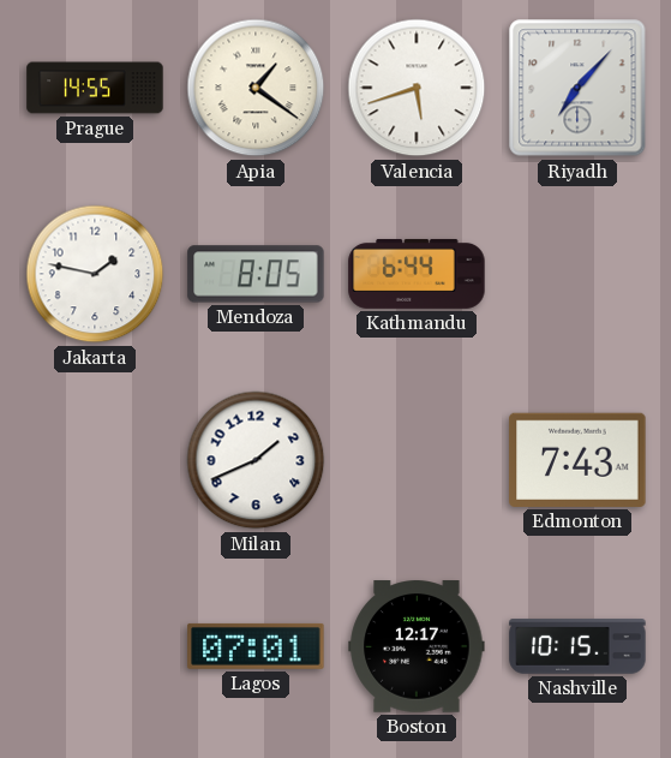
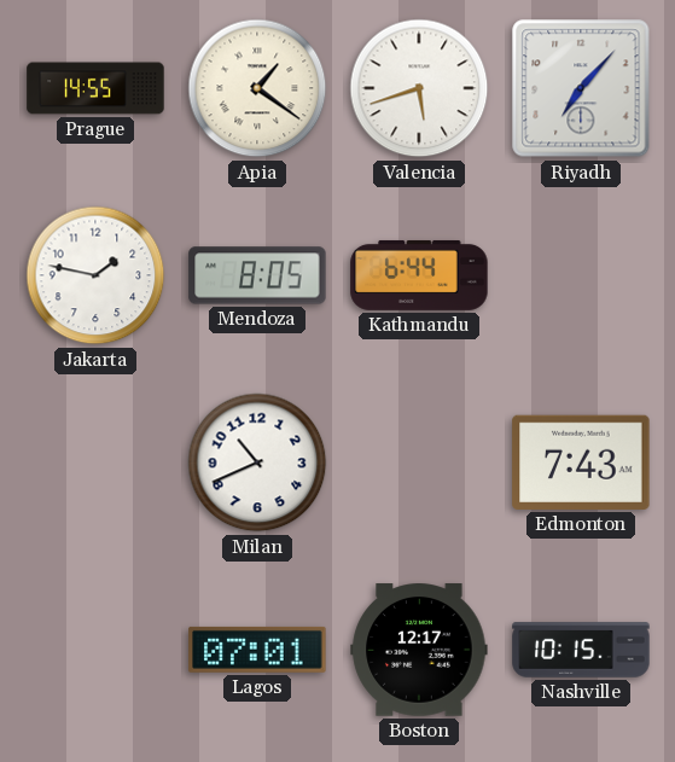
Milan: 1:41 -> 10:41 (257, 463)
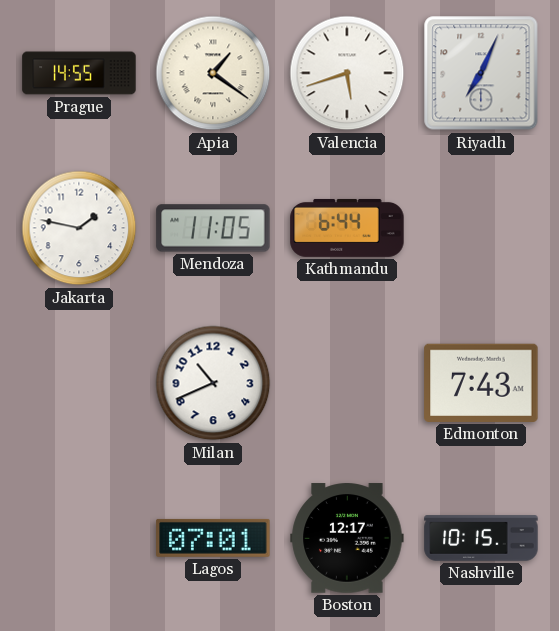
Riyadh: 7:07 -> 7:04 (481, 73)
Mendoza: 8:05 -> 11:05 (213, 228)
